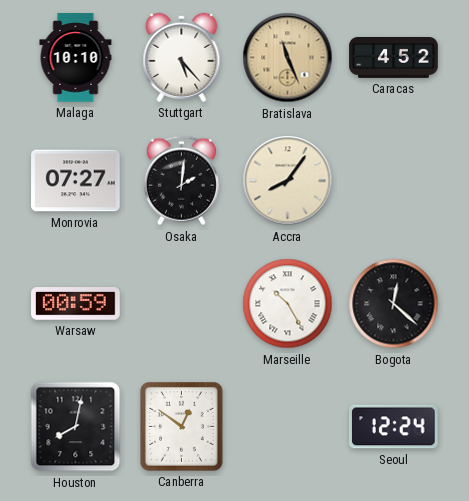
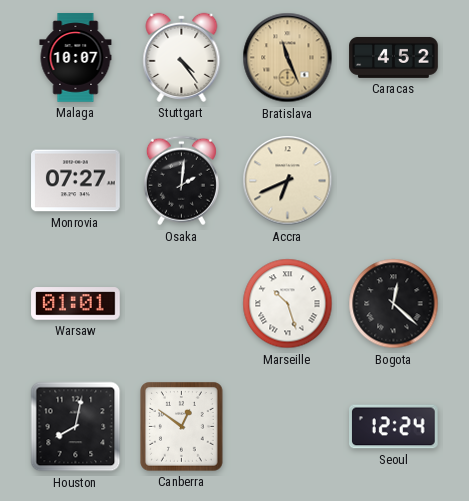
Malaga: 10:10 -> 10:07 (76, 58)
Stuttgart: 5:23 -> 4:24 (182, 57)
Accra: 8:06 -> 6:41 (288, 181)
Warsaw: 00:59 -> 01:01 (76, 304)
Marseille: 10:25 -> 10:27 (288, 304)
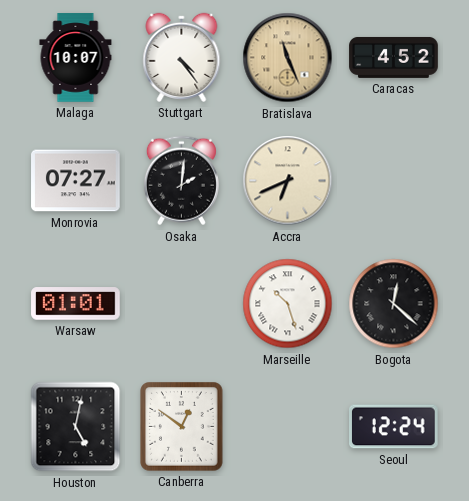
Houston: 8:02 -> 5:02 (76, 427)
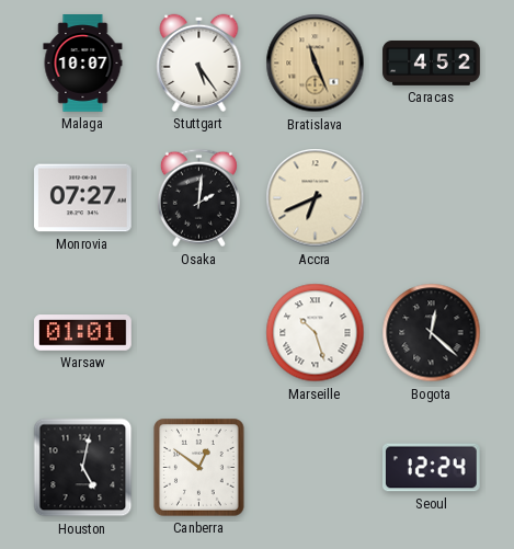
Stuttgart: 4:24 -> 5:24 (199, 62)
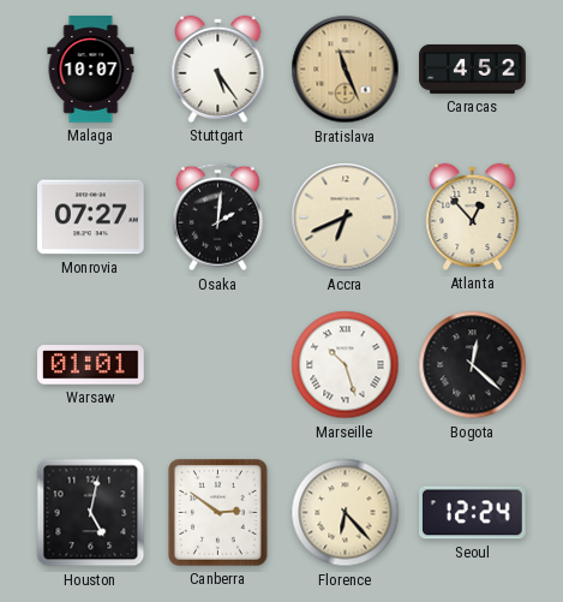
Atlanta: none -> 12:53 (473, 216)
Canberra: 12:51 -> 2:51 (218, 513)
Florence: none -> 6:23 (346, 513)
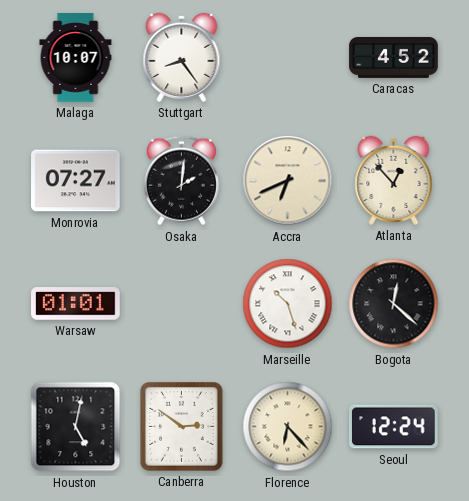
Stuttgart: 5:24 -> 8:24 (182, 57)
Bratislava: 11:26 -> none (346, 70)
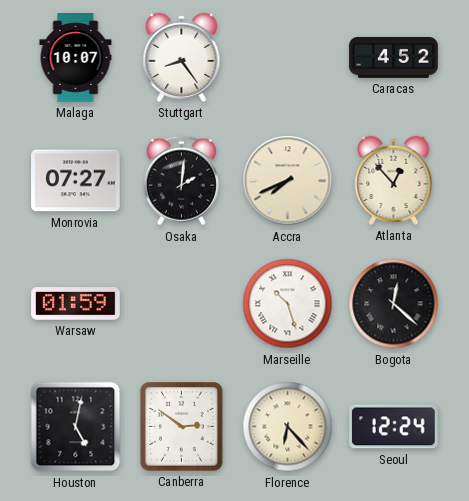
Accra: 6:41 -> 7:41 (288, 181)
Warsaw: 01:01 -> 01:59 (76, 304)
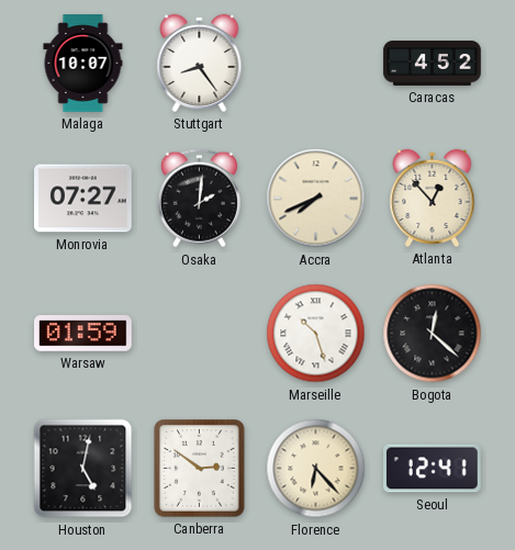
Seoul: 12:24 -> 12:41 (433, 469)
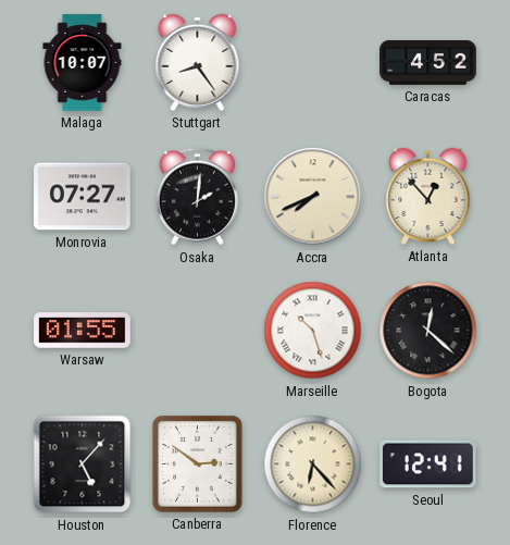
Warsaw: 01:59 -> 01:55 (83, 331)
Houston: 5:02 -> 5:07 (83, 465)
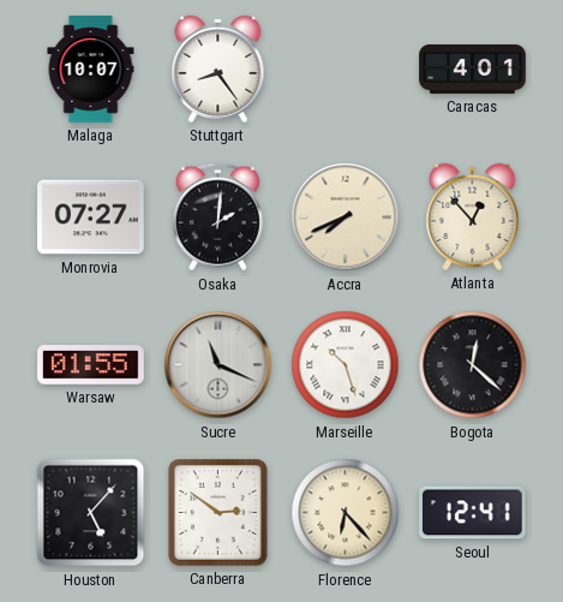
Caracas: 4:52 -> 4:01 (473, 68)
Sucre: none -> 11:19 (218, 365)
